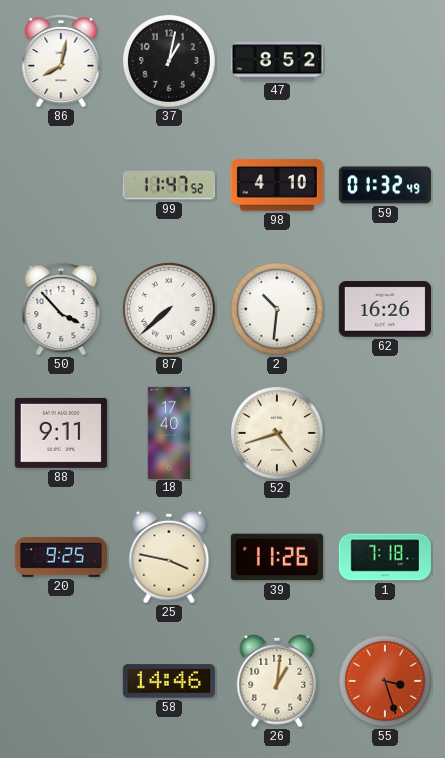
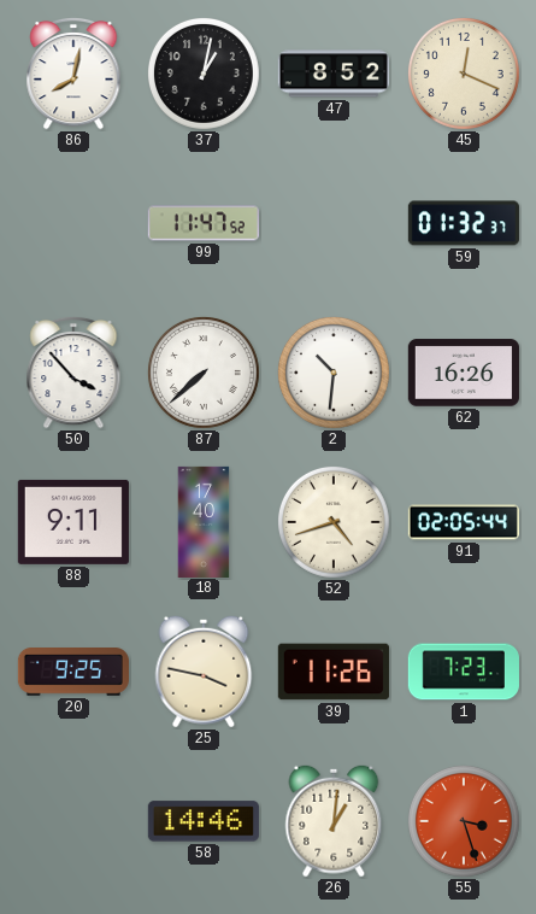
45: none -> 12:19 (464, 74)
98: 4:10 -> none (277, 185)
59: 01:32:49 -> 01:32:37 (464, 223)
91: none -> 02:05 (463, 522)
1: 7:18 -> 7:23 (464, 672)
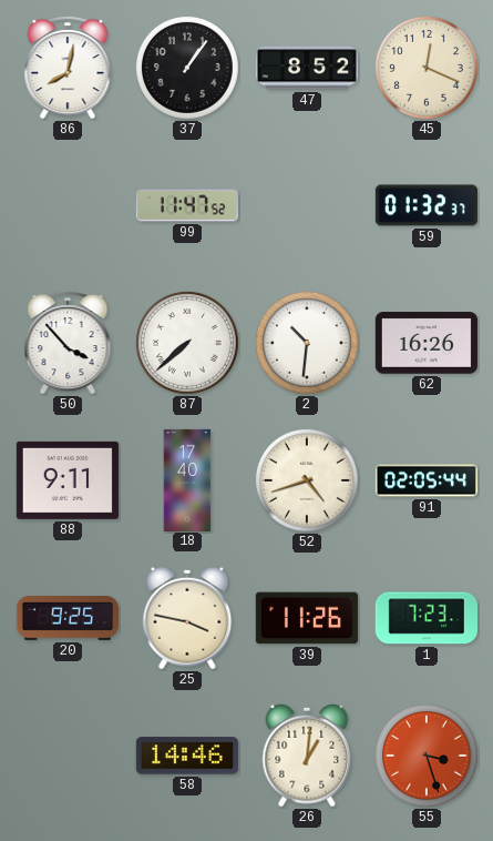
37: 1:02 -> 1:06 (187, 68)
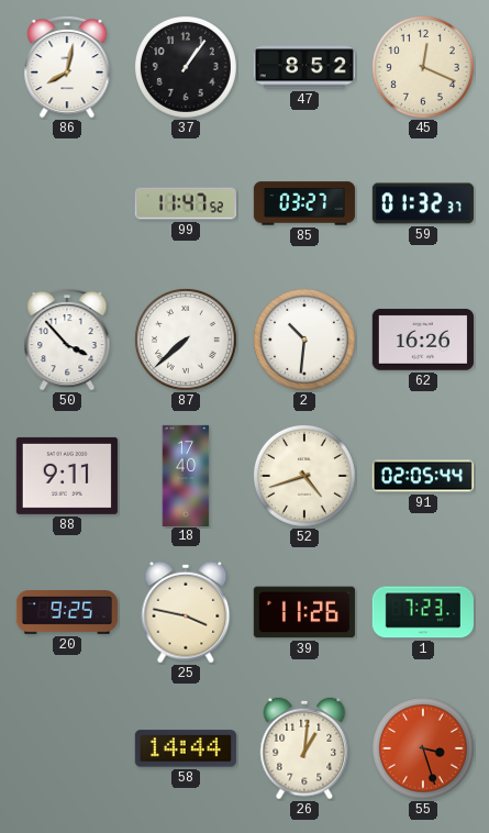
85: none -> 03:27 (304, 203)
58: 14:46 -> 14:44 (186, 748)
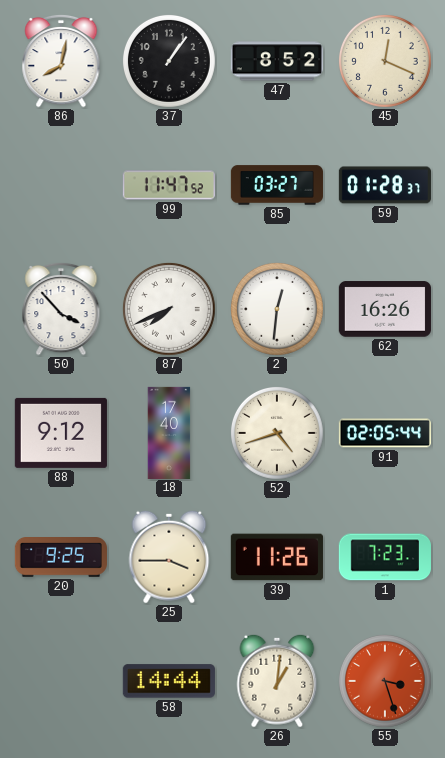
59: 01:32 -> 01:28 (385, 185)
87: 7:38 -> 7:41 (169, 309)
2: 10:31 -> 12:31 (277, 309)
88: 9:11 -> 9:12 (61, 433)
25: 3:47 -> 3:45 (169, 557)
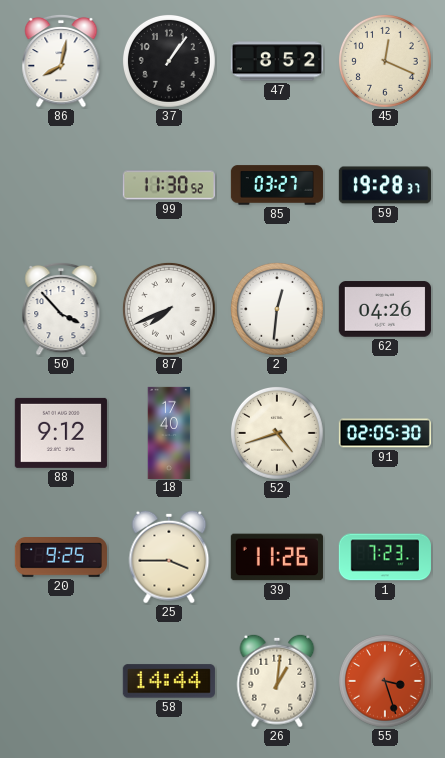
99: 11:47 -> 11:30 (169, 185)
59: 01:28 -> 19:28 (385, 185)
62: 16:26 -> 04:26 (385, 309)
91: 02:05:44 -> 02:05:30 (384, 433)
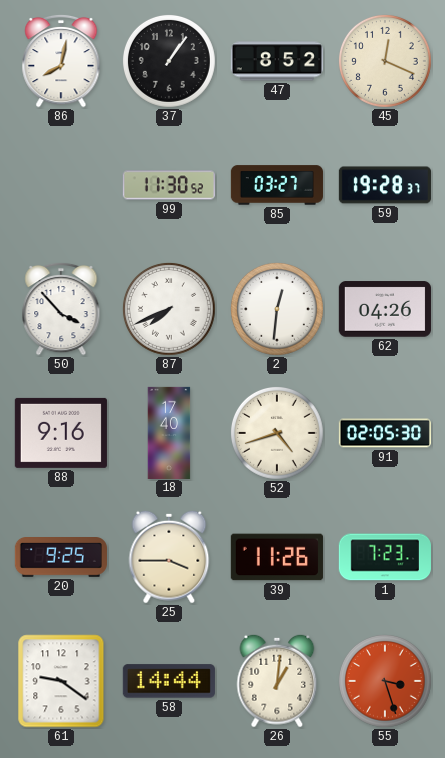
88: 9:12 -> 9:16 (61, 433)
61: none -> 9:21 (61, 681)
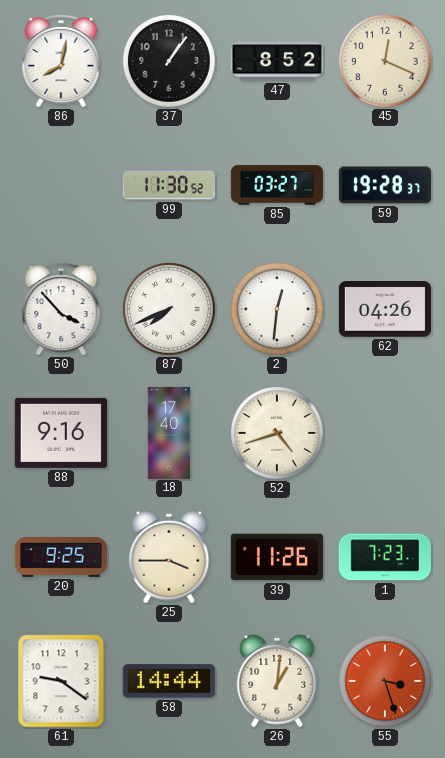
91: 02:05 -> none (384, 433)
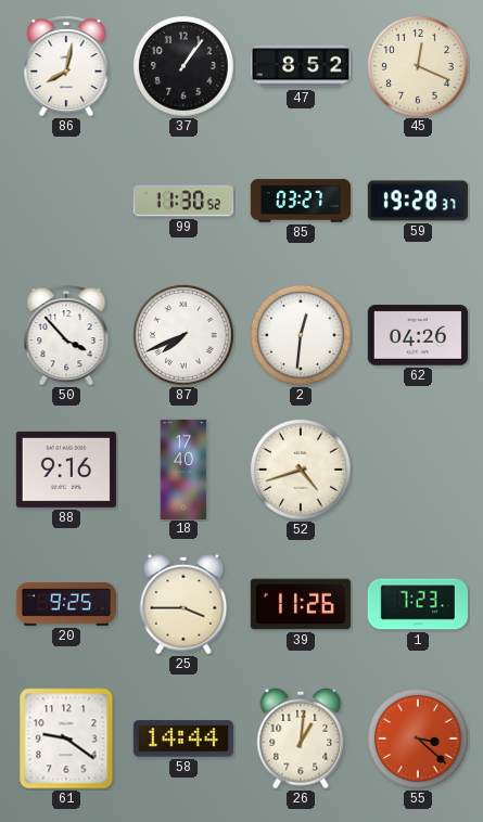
55: 3:27 -> 3:22 (418, 738)
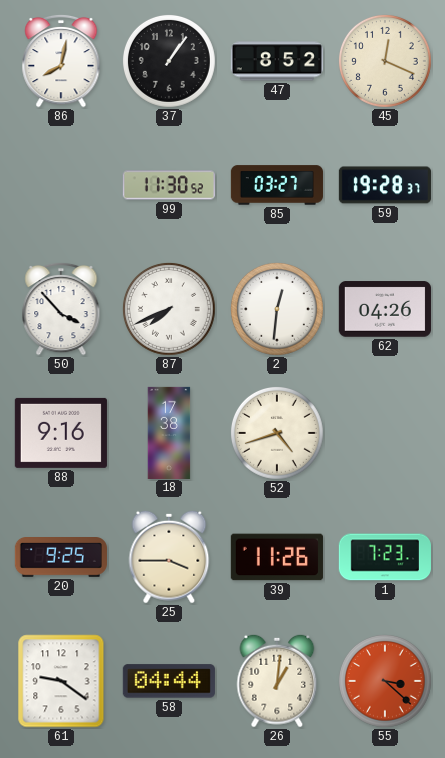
18: 17:40 -> 17:38 (169, 432)
58: 14:44 -> 04:44 (169, 681)
